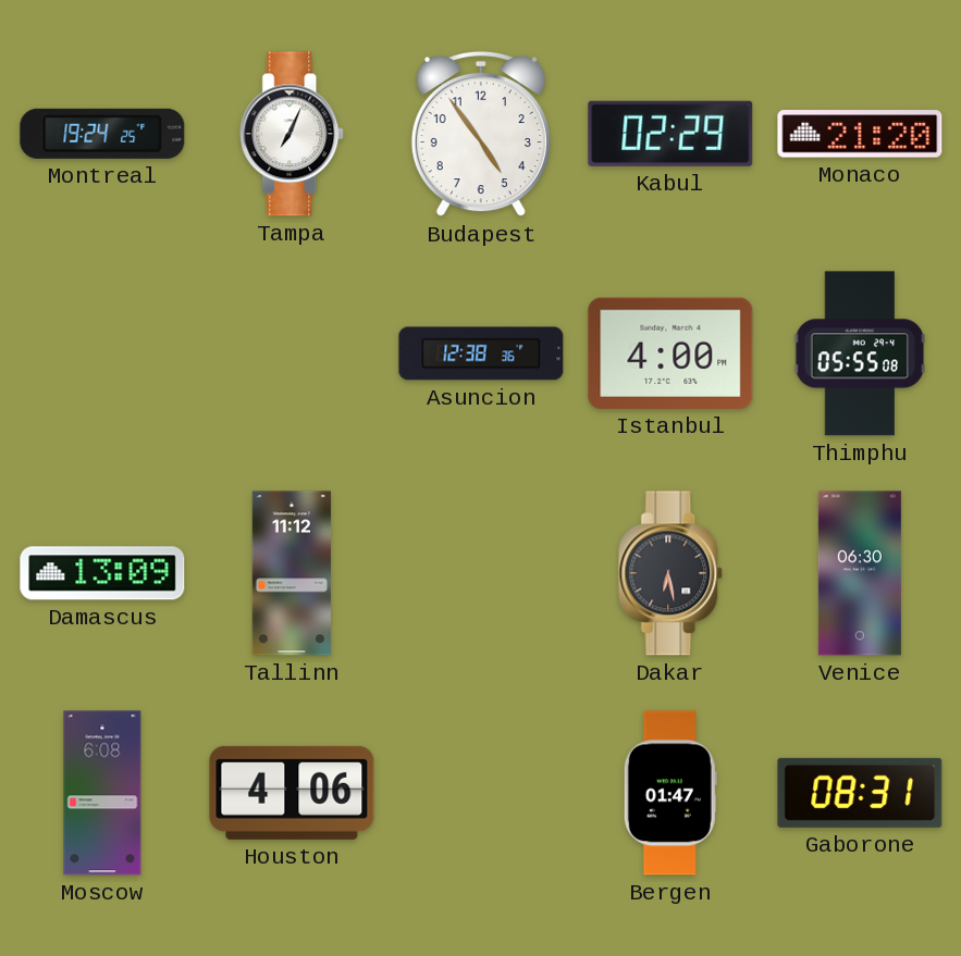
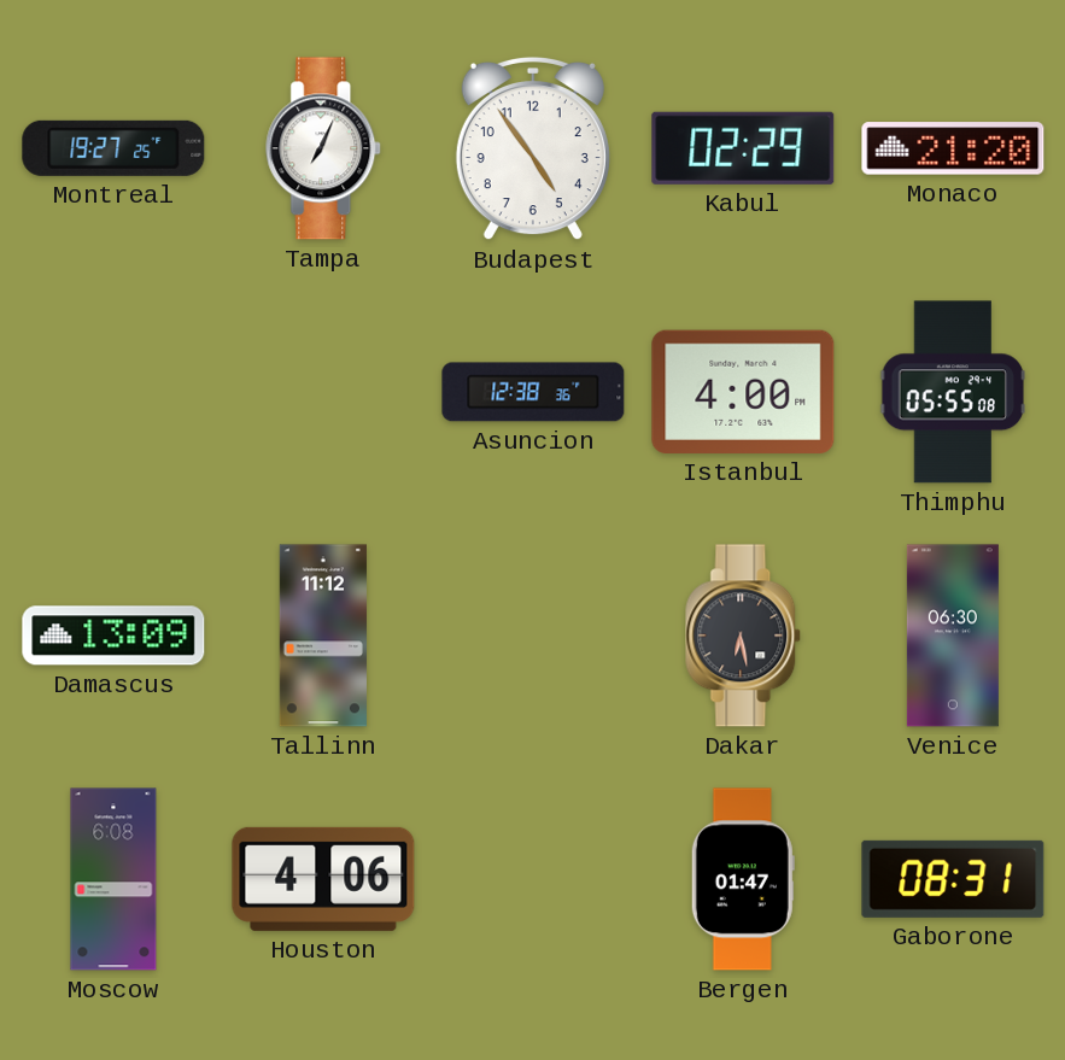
Montreal: 19:24 -> 19:27 (113, 148)
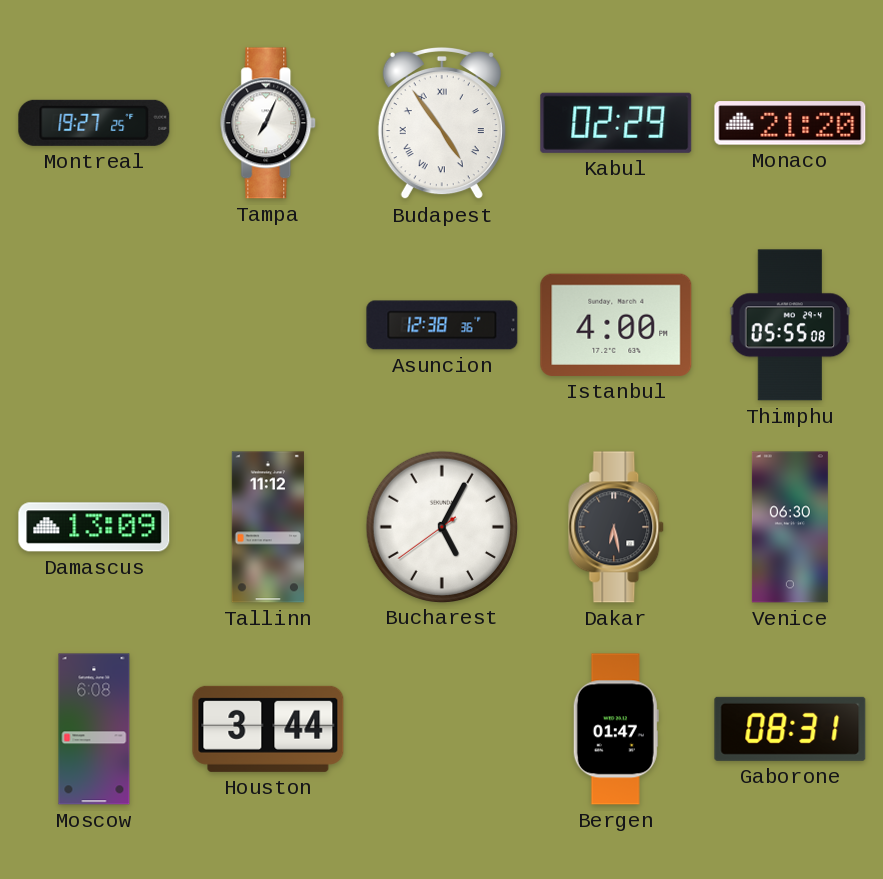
Budapest numerals: Arabic -> Roman (442, 123)
Bucharest: none -> 5:04 (441, 526)
Houston: 4:06 -> 3:44 (268, 729)
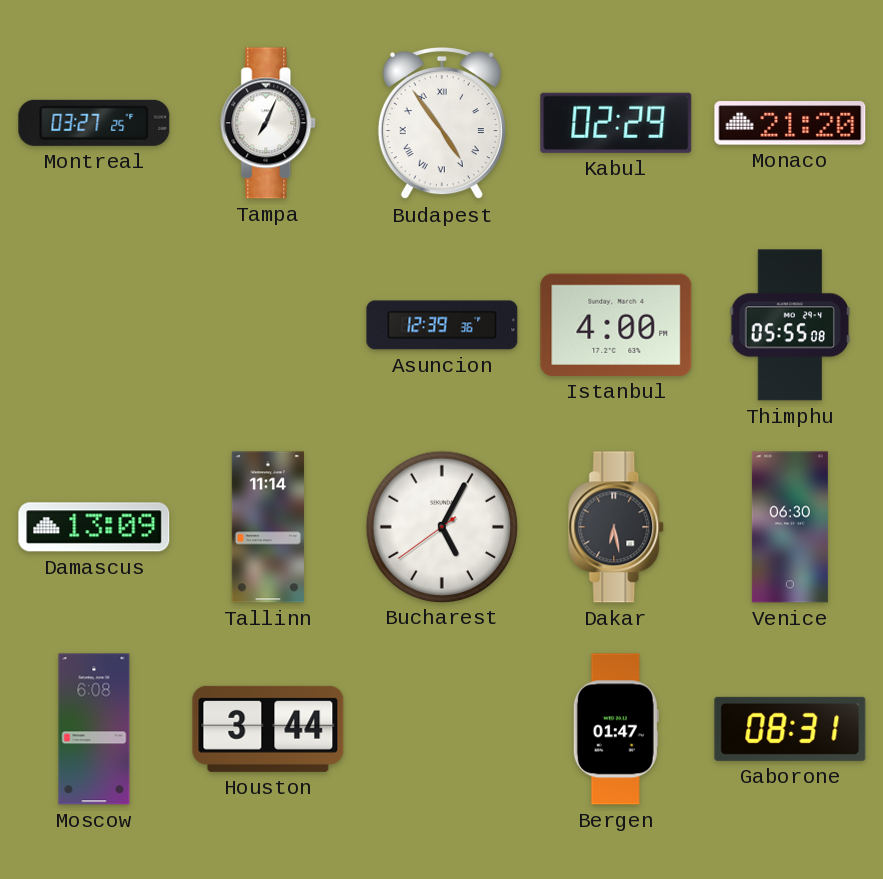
Montreal: 19:27 -> 03:27 (94, 123)
Asuncion: 12:38 -> 12:39 (442, 325)
Tallinn: 11:12 -> 11:14 (267, 527)
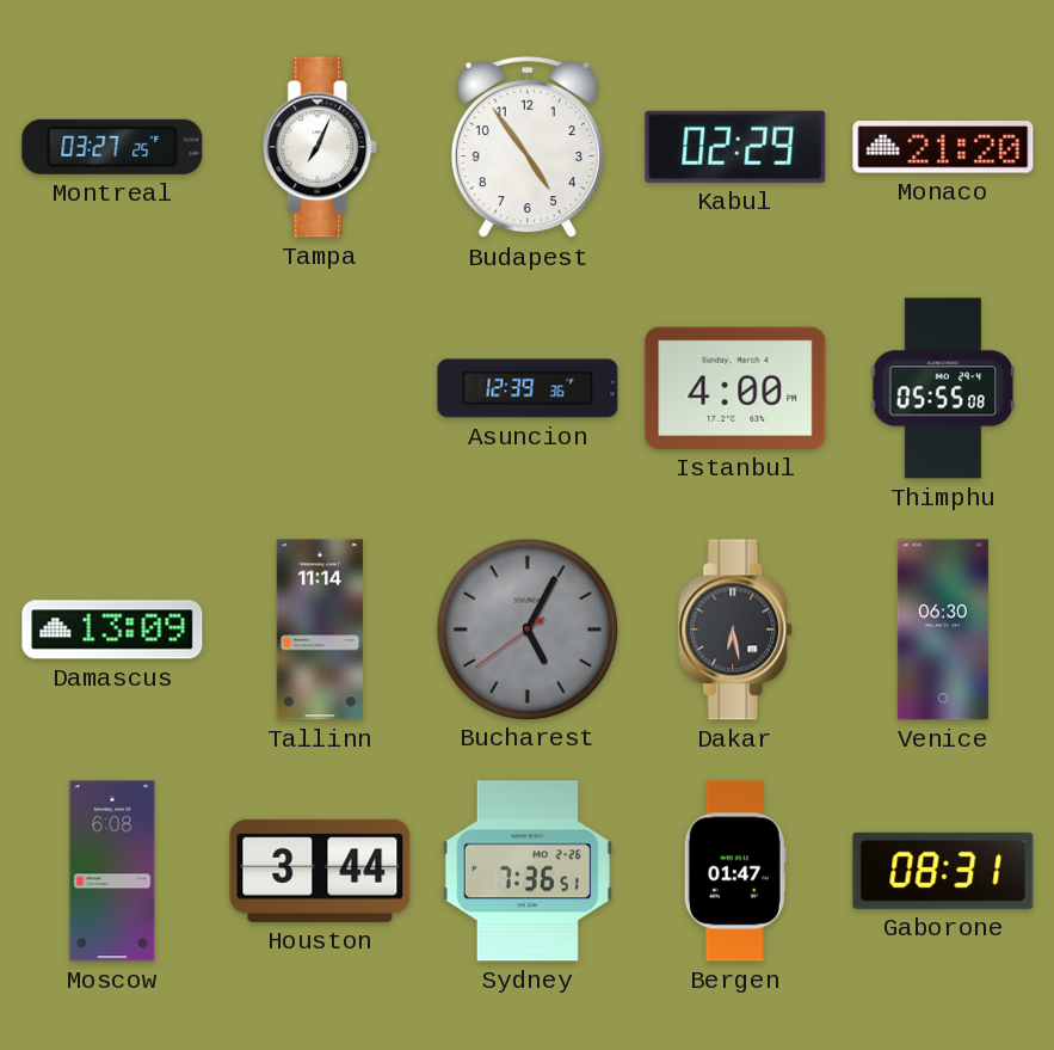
Budapest numerals: Roman -> Arabic (528, 147)
Bucharest dial: white -> grey (526, 628)
Sydney: none -> 7:36 (528, 871)
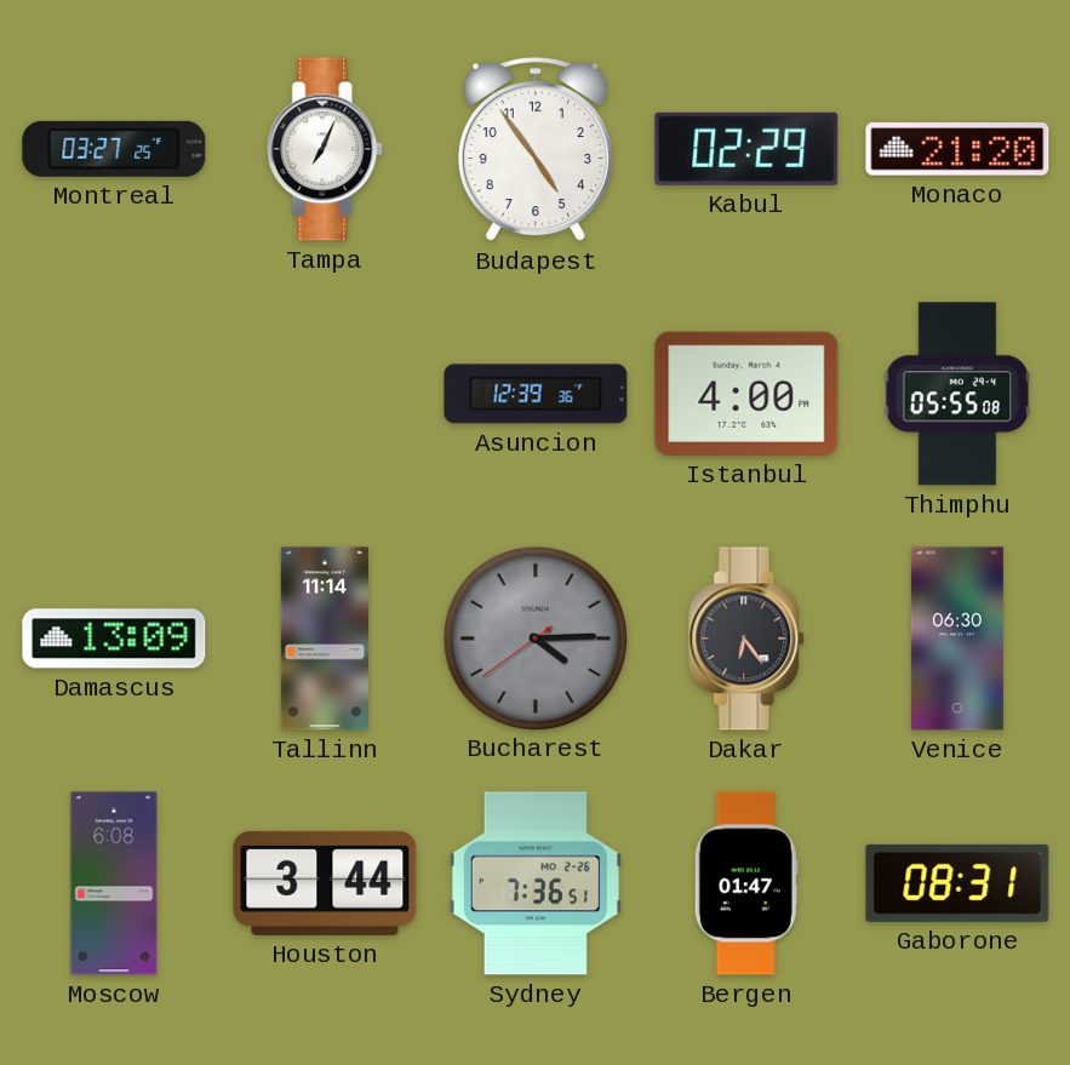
Bucharest: 5:04 -> 4:14 (534, 637)
Dakar: 6:28 -> 6:24 (748, 639)
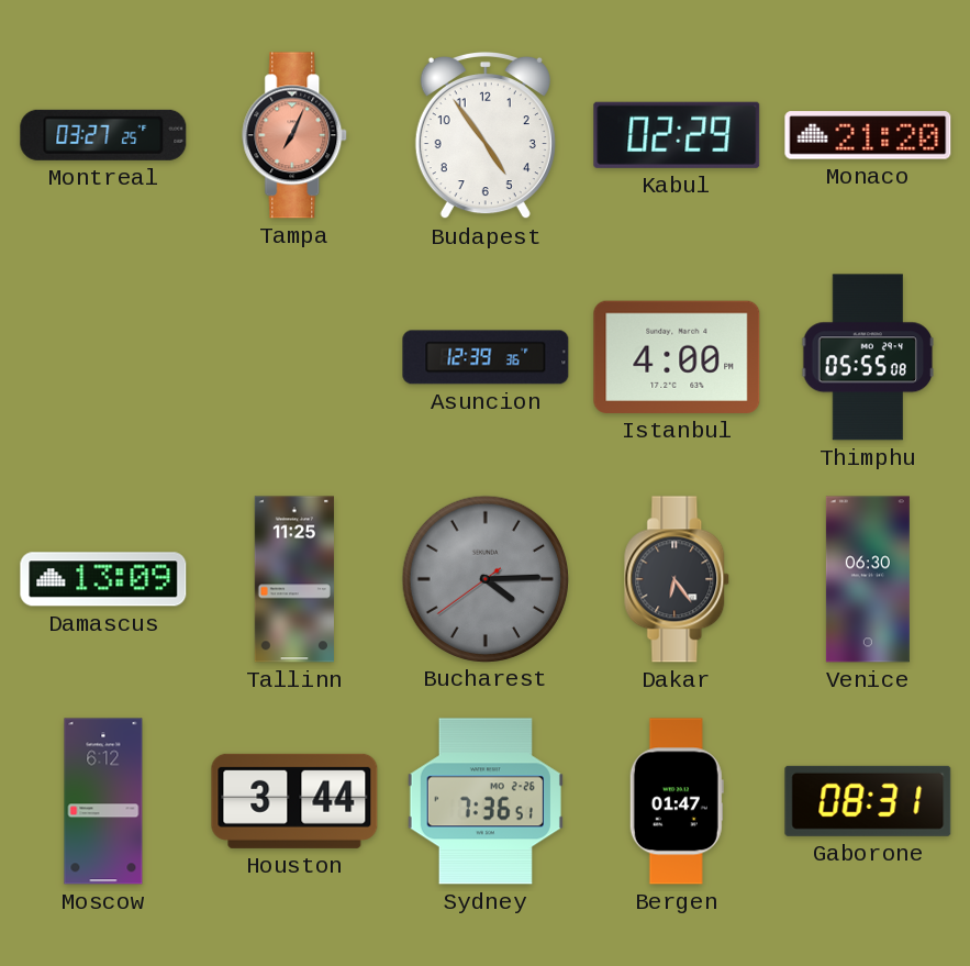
Tampa dial: white -> salmon (296, 135)
Tallinn: 11:14 -> 11:25 (293, 579)
Moscow: 6:08 -> 6:12 (103, 801)
